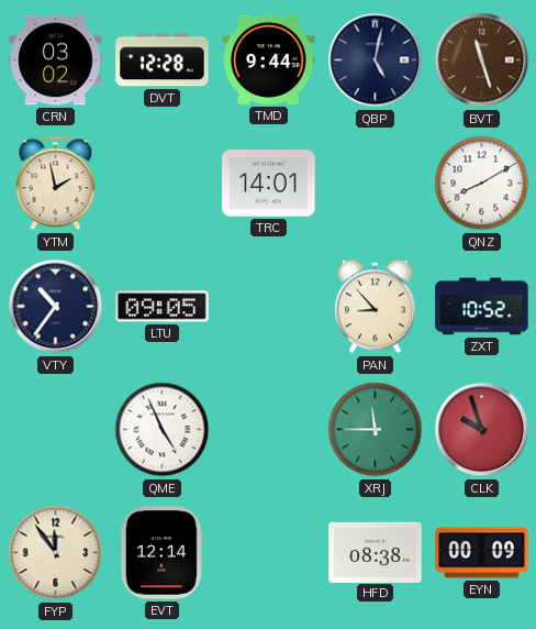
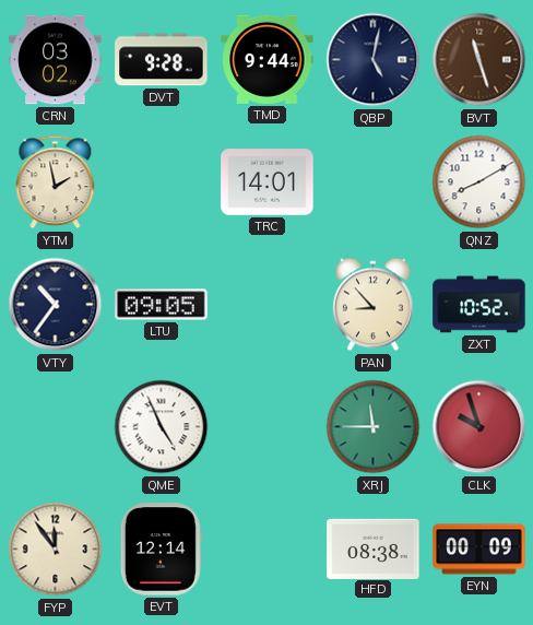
DVT: 12:28 -> 9:28 (162, 60)
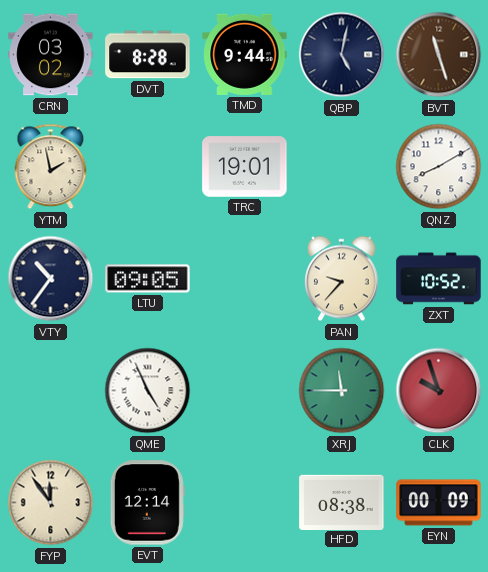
DVT: 9:28 -> 8:28 (148, 55)
TRC: 14:01 -> 19:01 (245, 167)
PAN: 8:53 -> 9:37 (342, 279)
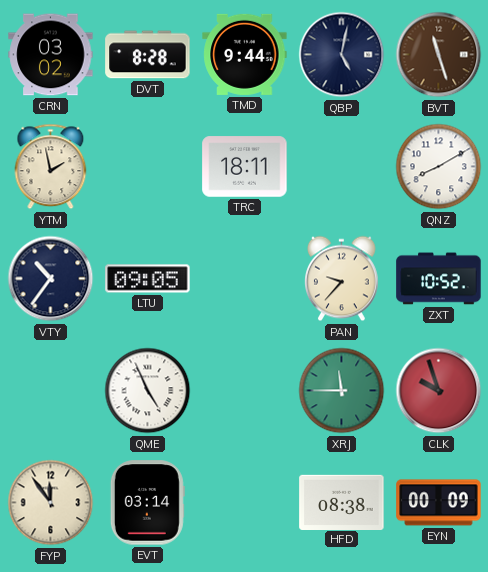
TRC: 19:01 -> 18:11 (245, 167)
EVT: 12:14 -> 03:14 (147, 503)
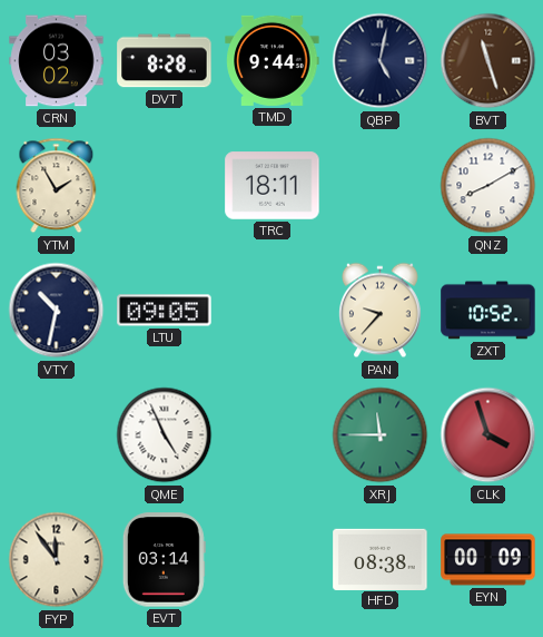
YTM: 1:58 -> 1:55 (57, 186)
VTY: 10:36 -> 10:32 (57, 311)
CLK: 9:57 -> 3:57 (488, 435)
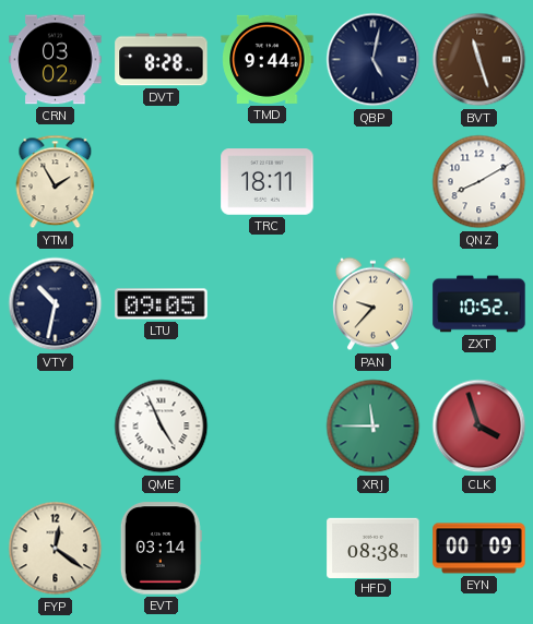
FYP: 11:54 -> 12:21 (56, 549)
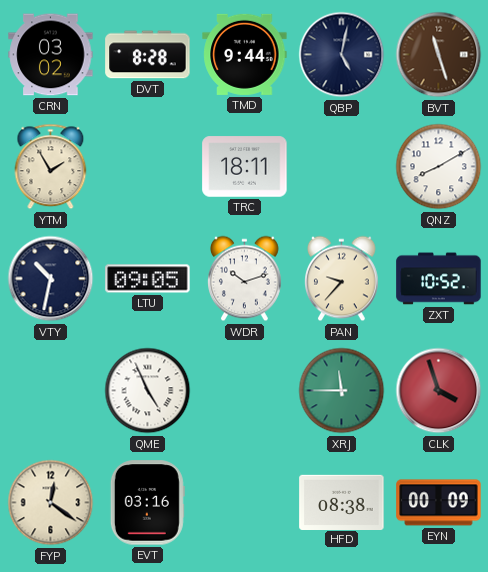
WDR: none -> 10:12 (245, 279)
EVT: 03:14 -> 03:16 (147, 503)
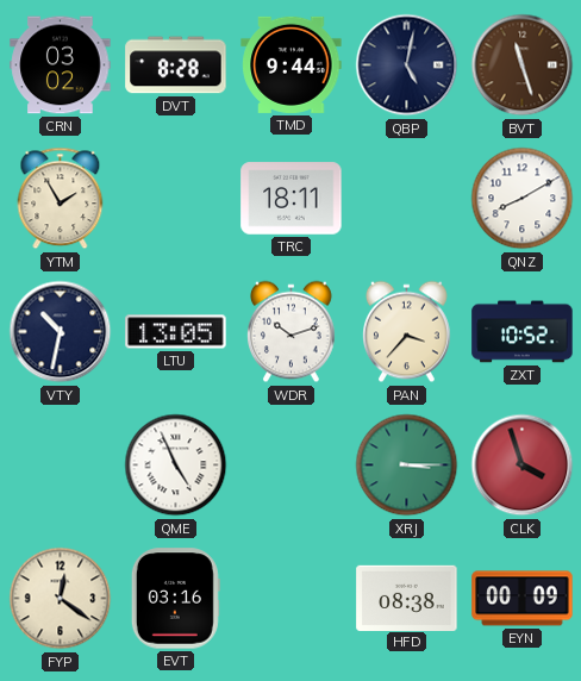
LTU: 09:05 -> 13:05 (176, 332)
PAN: 9:37 -> 3:37 (407, 332)
XRJ: 11:45 -> 3:15 (407, 466)
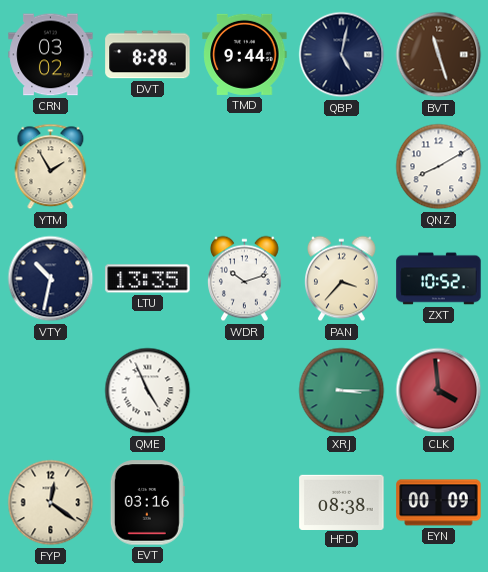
TRC: 18:11 -> none (292, 199)
LTU: 13:05 -> 13:35 (148, 279)
CLK: 3:57 -> 3:59 (439, 391)
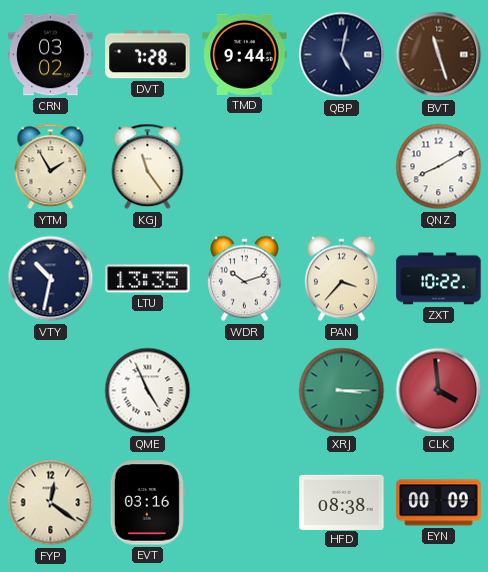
DVT: 8:28 -> 7:28 (148, 55)
KGJ: none -> 11:24 (148, 167)
ZXT: 10:52 -> 10:22 (439, 279)
